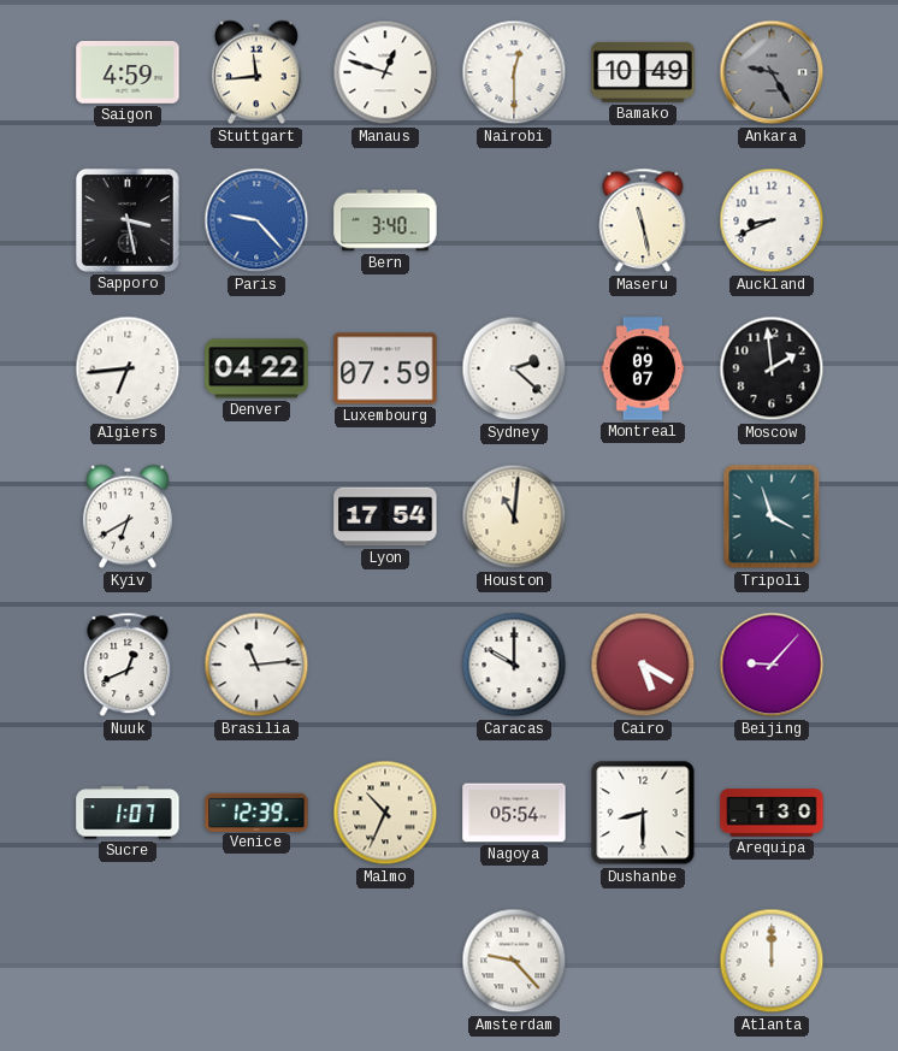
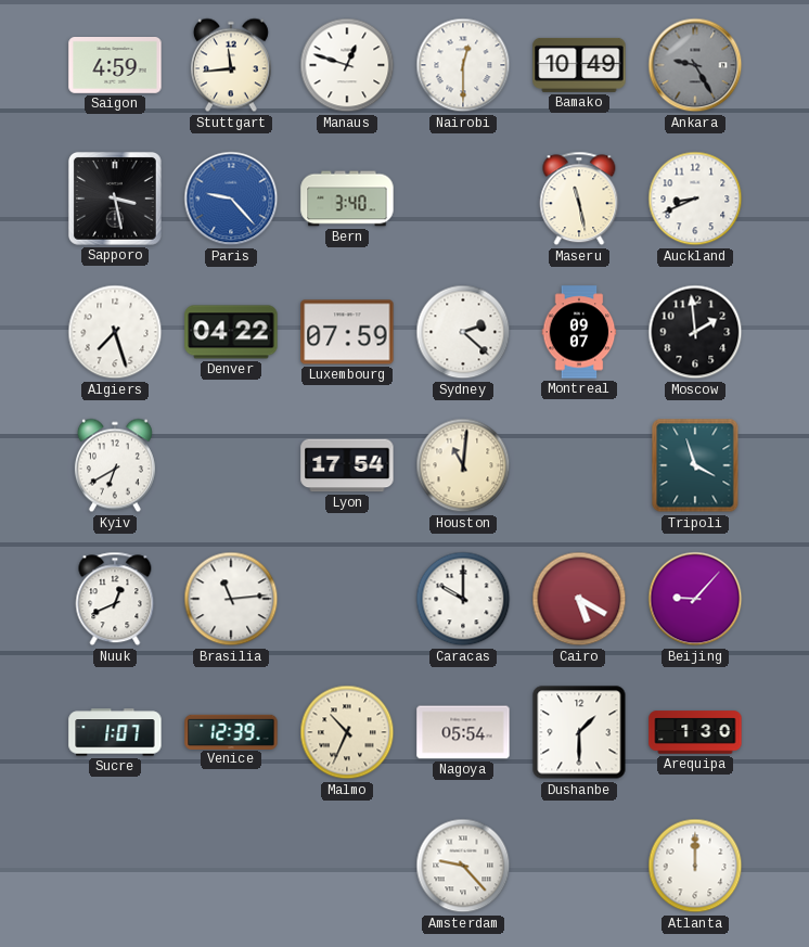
Algiers: 6:44 -> 7:27 (115, 332)
Dushanbe: 8:30 -> 1:30 (579, 732)
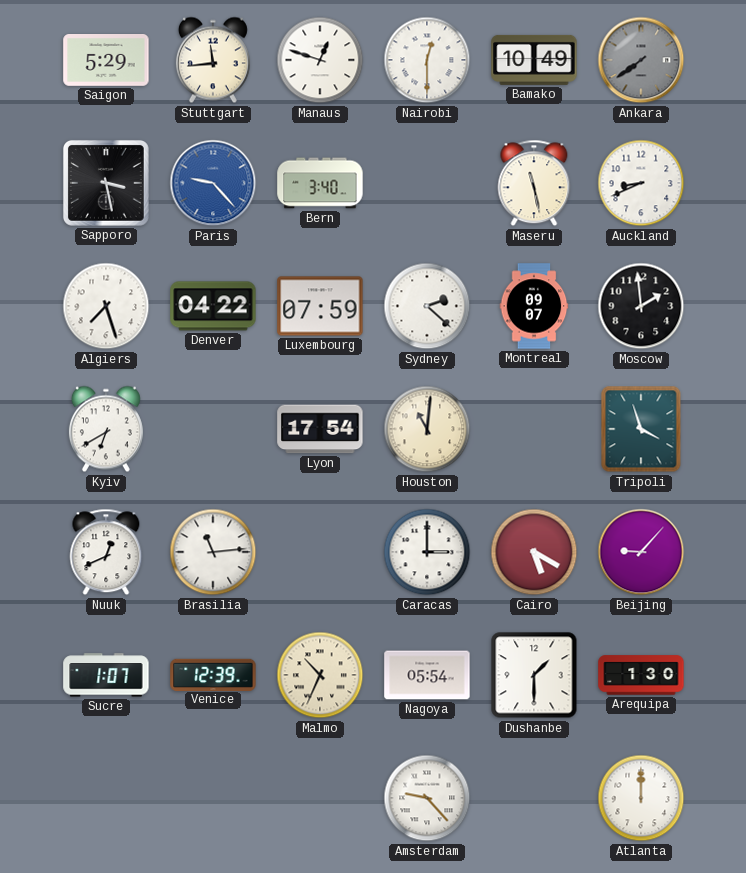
Saigon: 4:59 -> 5:29 (106, 61)
Ankara: 9:25 -> 7:39 (641, 60)
Caracas: 10:00 -> 3:00 (427, 552)
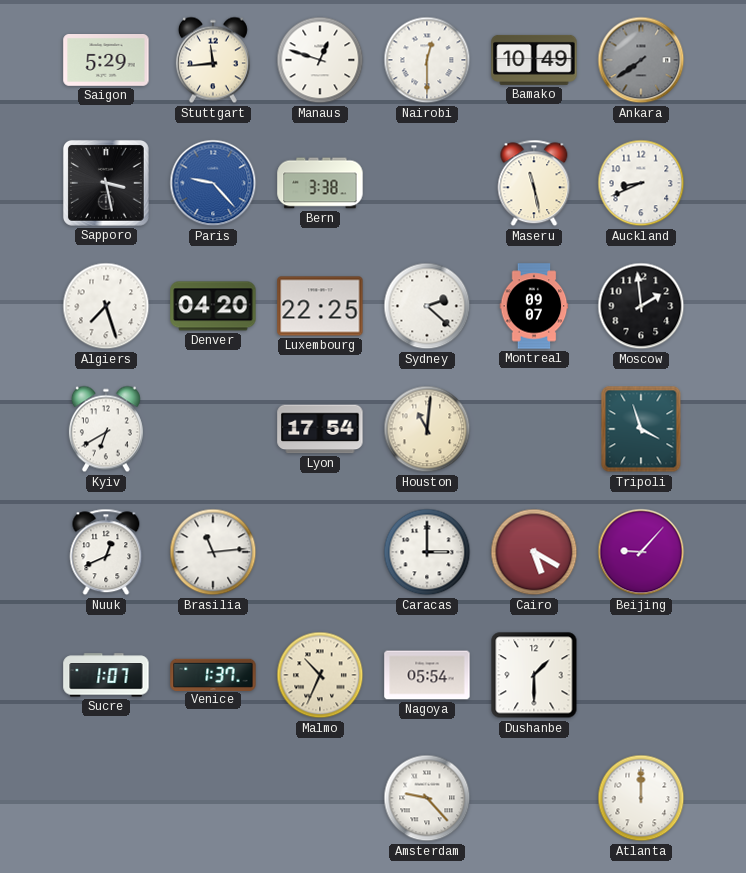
Bern: 3:40 -> 3:38 (320, 183)
Denver: 04:22 -> 04:20 (213, 306)
Luxembourg: 07:59 -> 22:25 (320, 306)
Venice: 12:39 -> 1:37 (213, 674)
Arequipa: 1:30 -> none (641, 675)
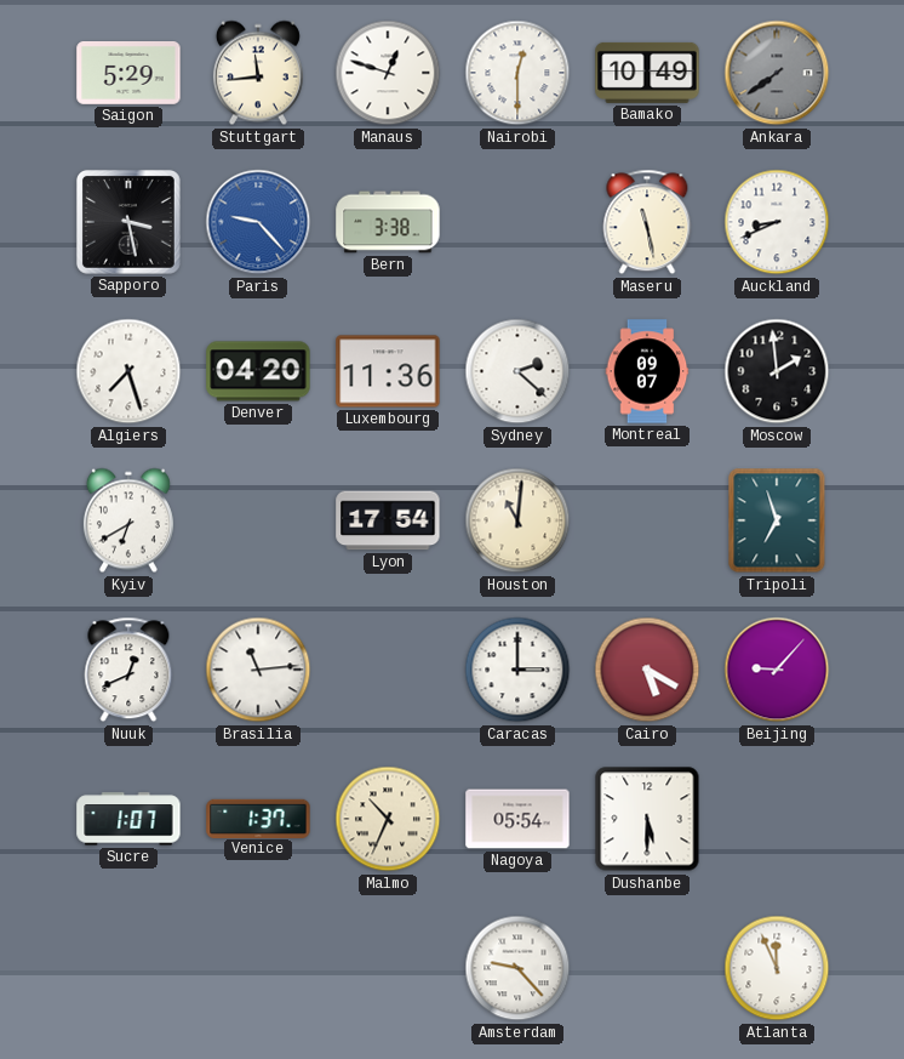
Luxembourg: 22:25 -> 11:36 (388, 371)
Tripoli: 3:57 -> 6:57 (777, 520)
Dushanbe: 1:30 -> 5:30 (647, 819)
Atlanta: 12:00 -> 11:56 (777, 968)
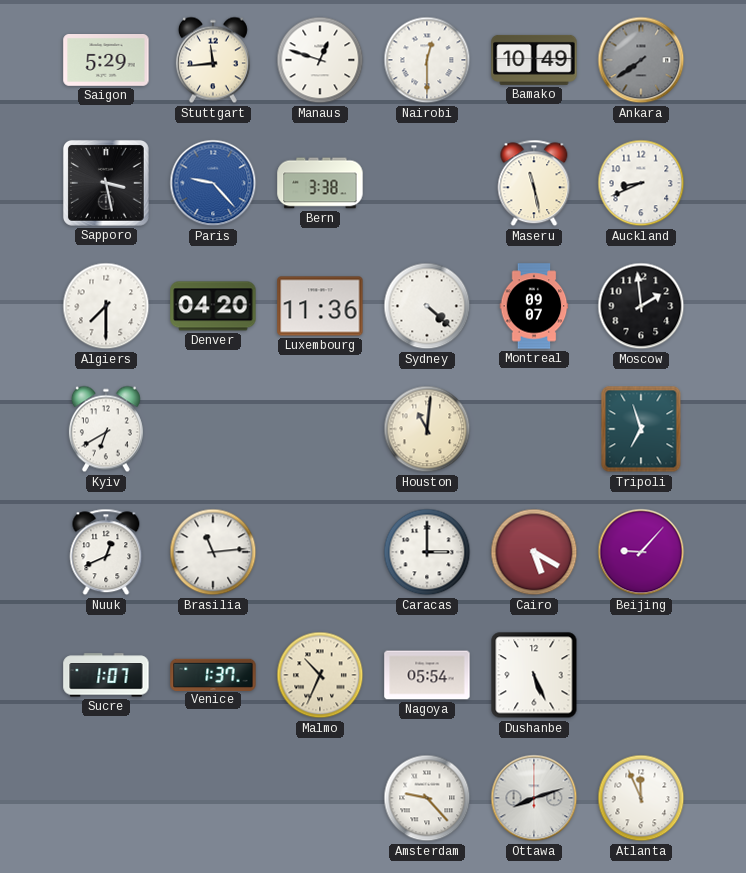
Algiers: 7:27 -> 7:30 (106, 306)
Sydney: 2:22 -> 4:22 (427, 306)
Lyon: 17:54 -> none (388, 520)
Dushanbe: 5:30 -> 5:26 (534, 675)
Ottawa: none -> 8:12 (534, 798)
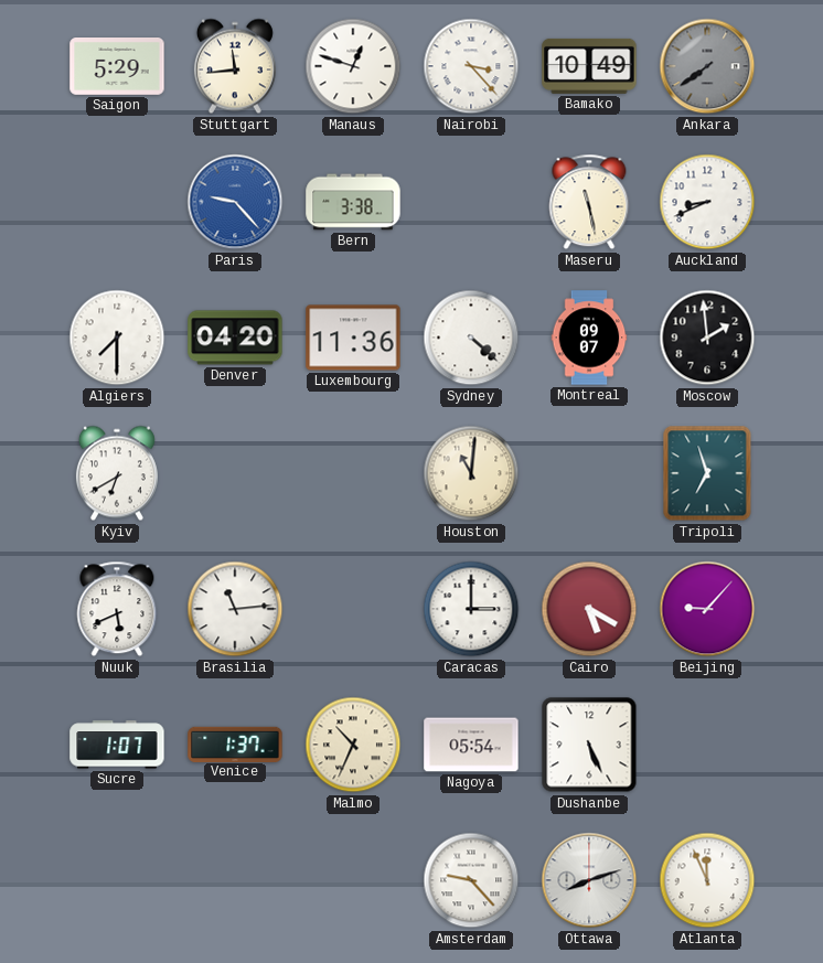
Nairobi: 12:30 -> 3:23 (471, 66)
Sapporo: 3:28 -> none (106, 183)
Nuuk: 12:41 -> 5:41 (117, 609)
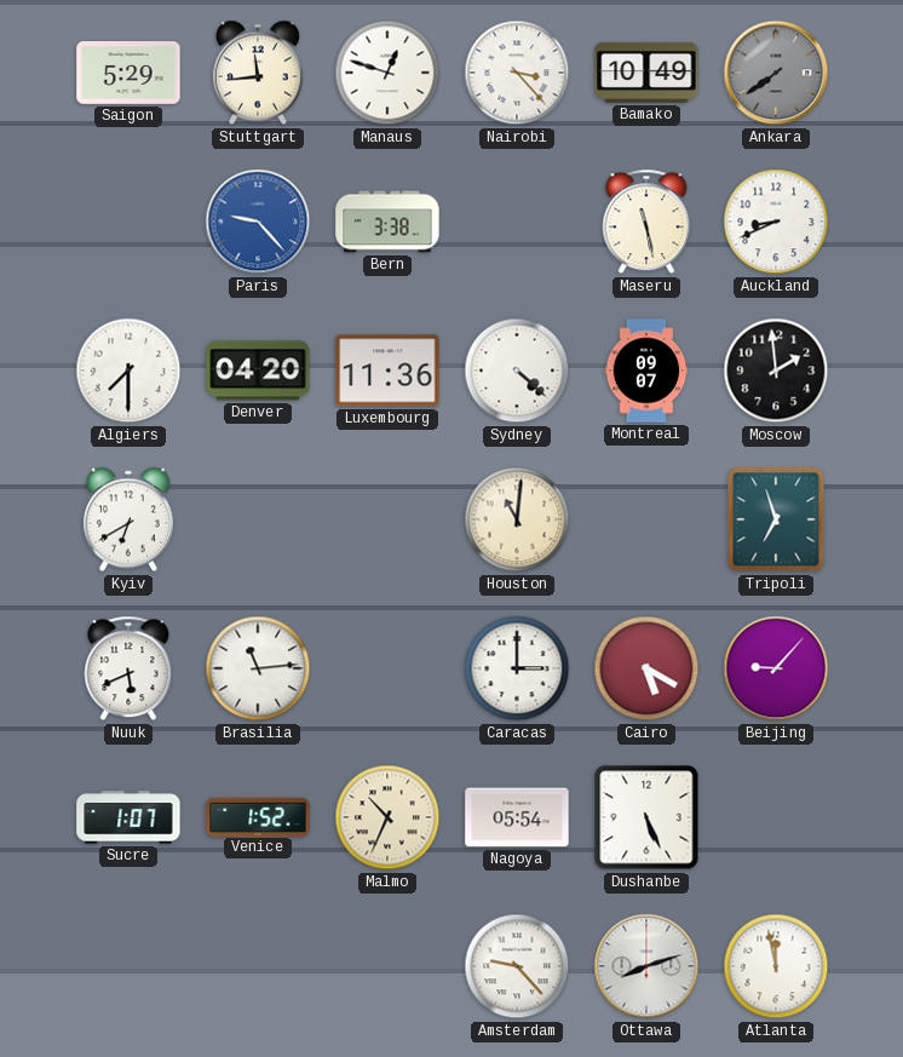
Venice: 1:37 -> 1:52 (258, 816)
Atlanta: 11:56 -> 11:58 (776, 966)
